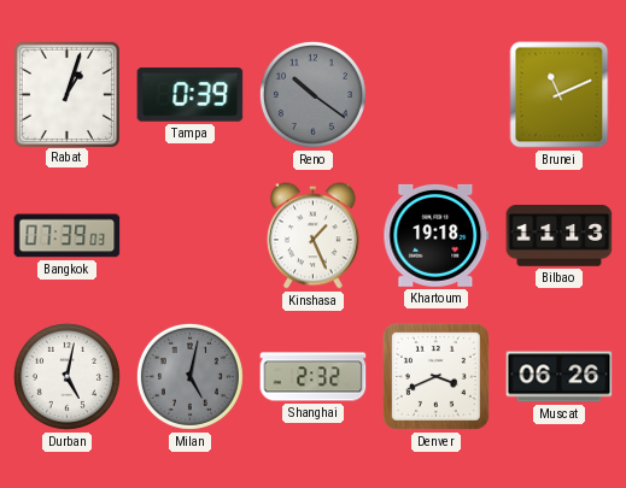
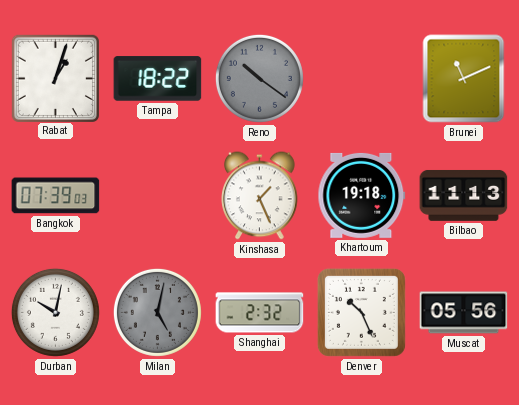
Tampa: 0:39 -> 18:22 (158, 79)
Durban: 5:02 -> 10:02 (55, 312)
Denver: 3:41 -> 10:26 (361, 312)
Muscat: 06:26 -> 05:56 (464, 313)
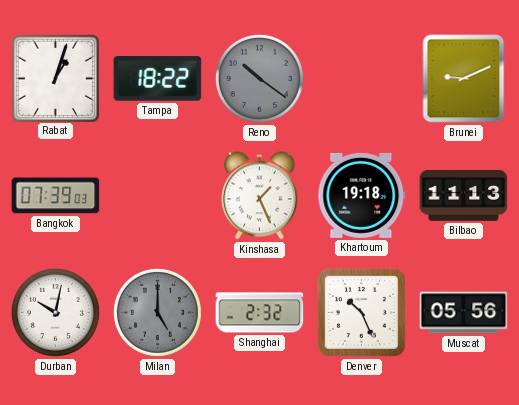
Brunei: 11:11 -> 9:11 (464, 79)
Milan: 5:02 -> 5:00 (157, 312)
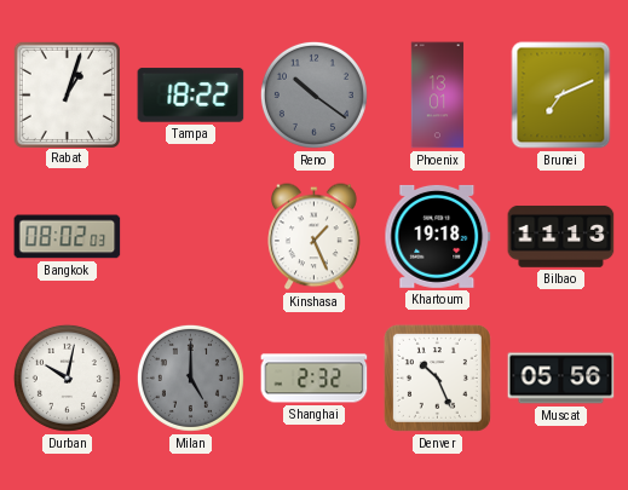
Phoenix: none -> 13:01 (438, 96)
Brunei: 9:11 -> 7:11 (561, 96)
Bangkok: 07:39 -> 08:02 (68, 237)
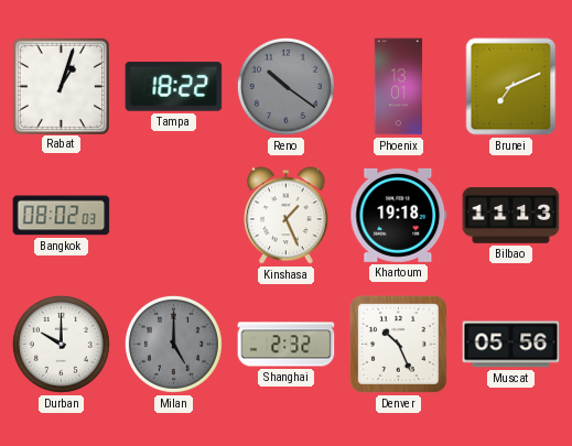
Durban: 10:02 -> 10:00 (61, 344)
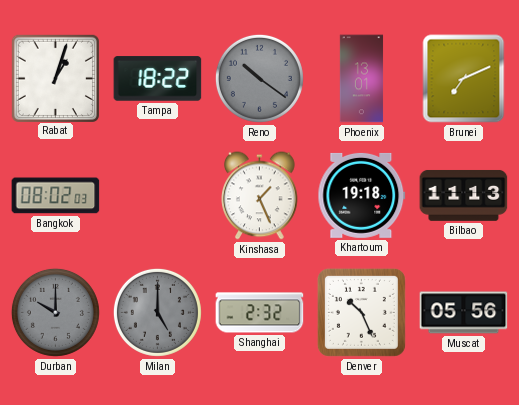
Durban dial: white -> grey (55, 312)
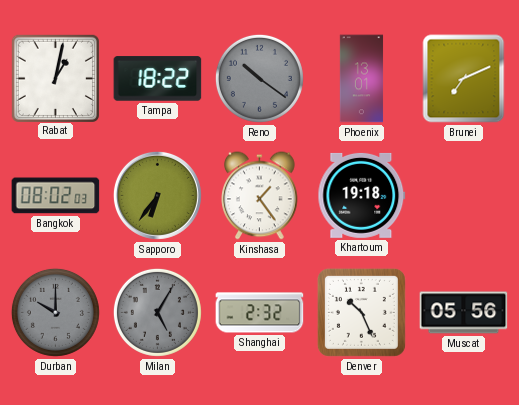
Rabat: 1:03 -> 1:02 (55, 78)
Sapporo: none -> 6:36 (157, 195)
Kinshasa: 1:26 -> 1:24 (260, 196)
Bilbao: 11:13 -> none (464, 196)
Milan: 5:00 -> 5:05 (157, 312)
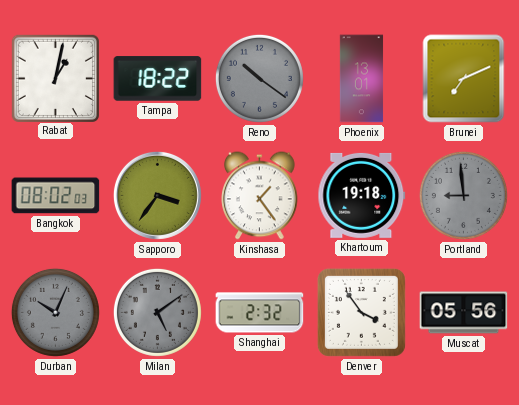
Sapporo: 6:36 -> 3:36 (157, 195)
Portland: none -> 8:59 (463, 195)
Durban: 10:00 -> 10:04 (55, 312)
Milan: 5:05 -> 5:09 (157, 312)
Denver: 10:26 -> 3:54 (361, 312)
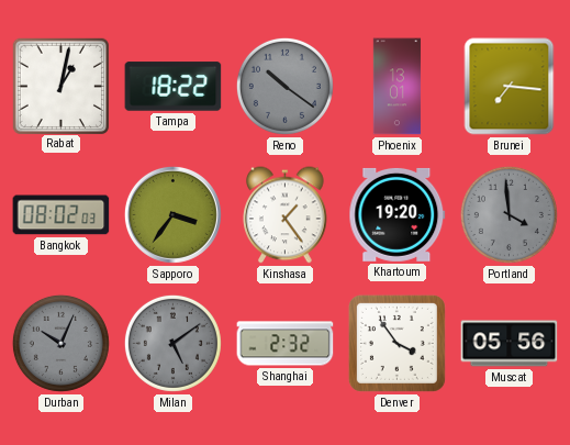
Brunei: 7:11 -> 7:16 (510, 87)
Khartoum: 19:18 -> 19:20 (398, 214)
Portland: 8:59 -> 3:59 (508, 214)
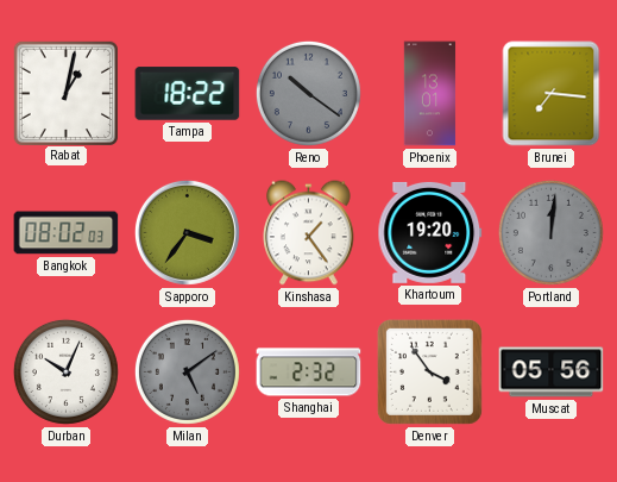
Portland: 3:59 -> 12:01 (550, 232)
Durban dial: grey -> white (65, 371)
